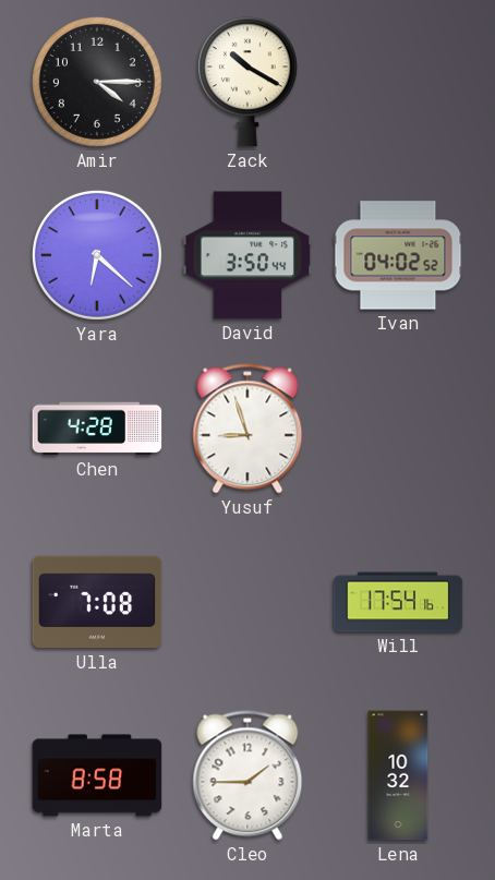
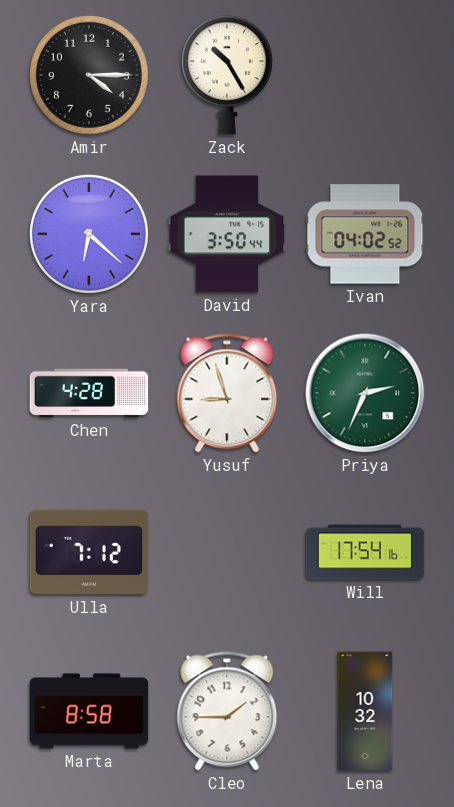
Zack: 10:20 -> 10:25 (227, 75)
Priya: none -> 2:34 (365, 393)
Ulla: 7:08 -> 7:12 (89, 552)
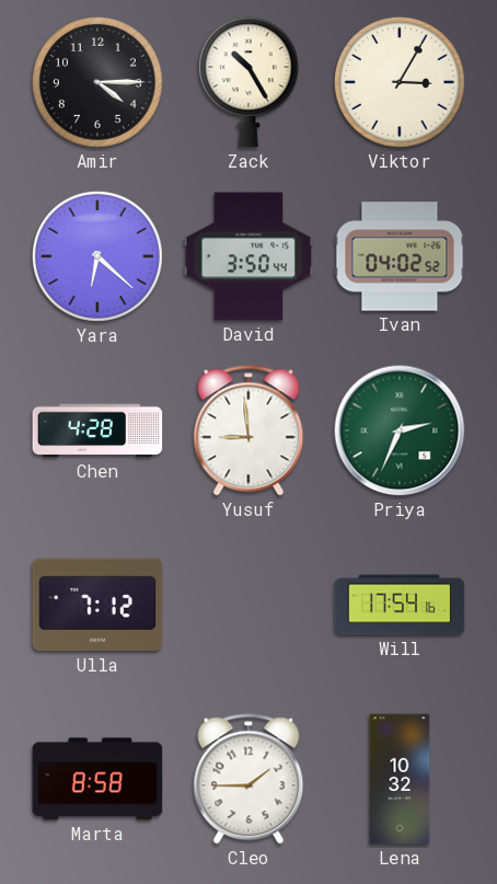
Viktor: none -> 3:05 (400, 82)
Yusuf: 8:57 -> 8:59 (248, 430)
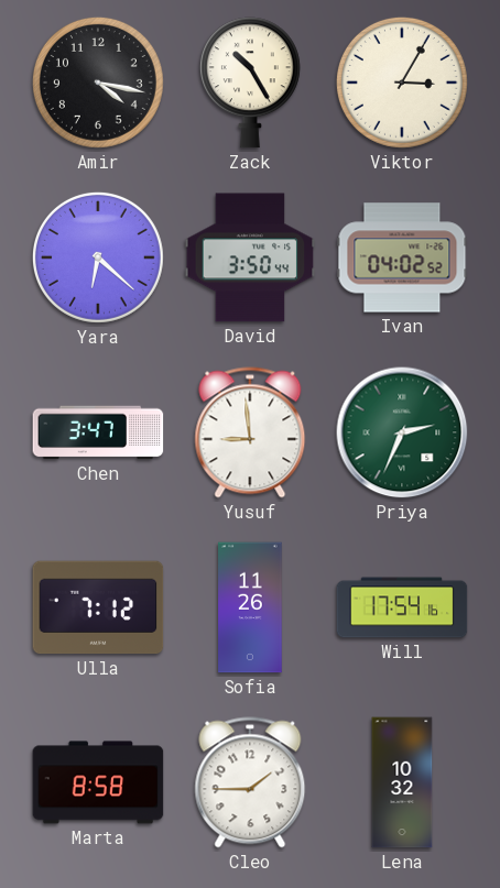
Amir: 4:15 -> 4:17 (98, 83)
Chen: 4:28 -> 3:47 (98, 432)
Sofia: none -> 11:26 (250, 607)
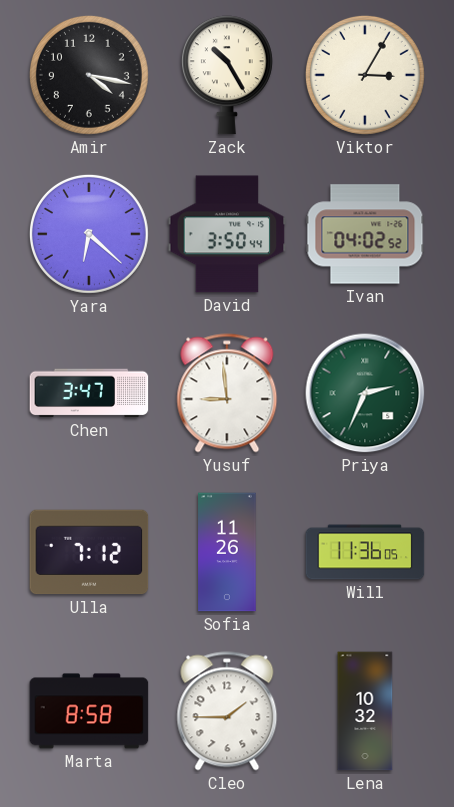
Will: 17:54 -> 11:36 (365, 552)
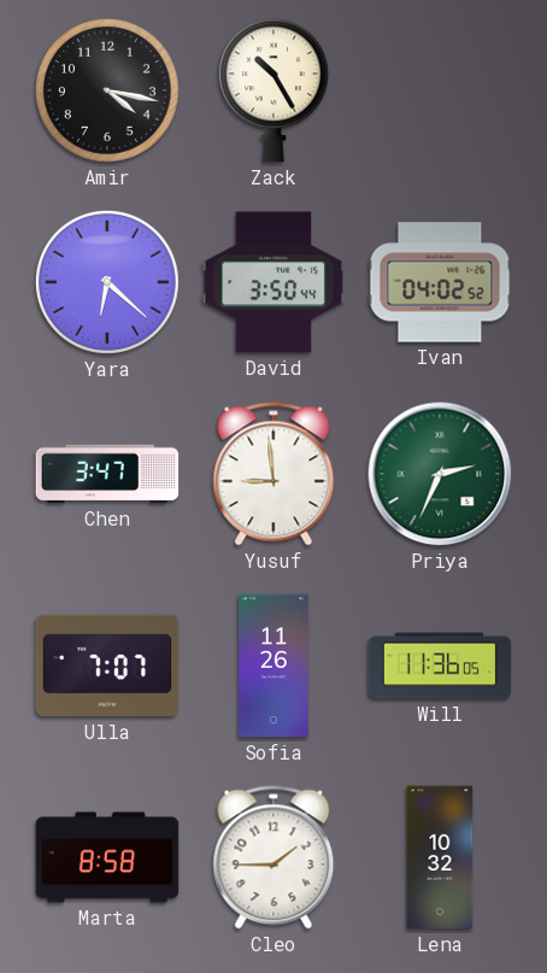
Viktor: 3:05 -> none (365, 75)
Ulla: 7:12 -> 7:07 (107, 666)
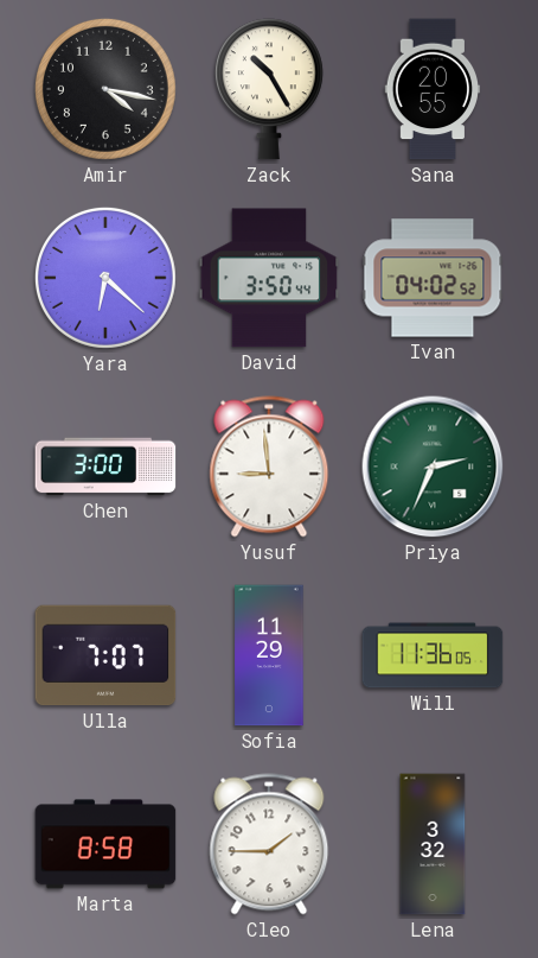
Sana: none -> 20:55 (433, 89)
Chen: 3:47 -> 3:00 (105, 467)
Sofia: 11:26 -> 11:29 (269, 655)
Lena: 10:32 -> 3:32 (433, 844)
